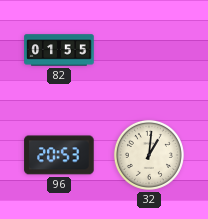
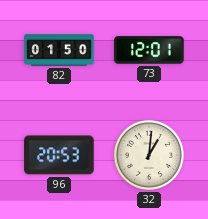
82: 01:55 -> 01:50 (59, 50)
73: none -> 12:01 (149, 50)
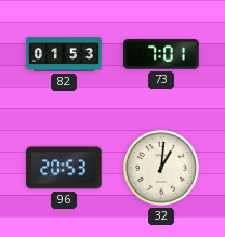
82: 01:50 -> 01:53 (64, 54)
73: 12:01 -> 7:01 (161, 54)
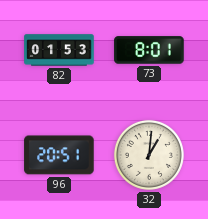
73: 7:01 -> 8:01 (149, 50)
96: 20:53 -> 20:51 (59, 155)
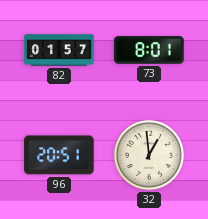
82: 01:53 -> 01:57 (59, 50)
32: 1:01 -> 12:59 (149, 155)
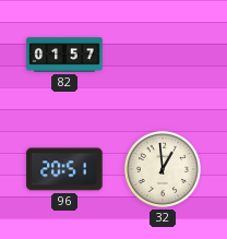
73: 8:01 -> none (149, 50)
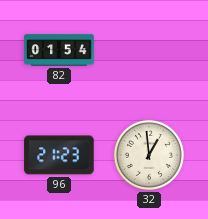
82: 01:57 -> 01:54 (59, 50)
96: 20:51 -> 21:23 (59, 155)
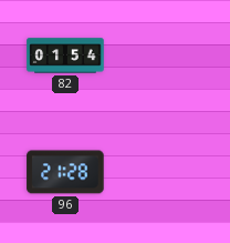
96: 21:23 -> 21:28 (65, 172)
32: 12:59 -> none (149, 155)
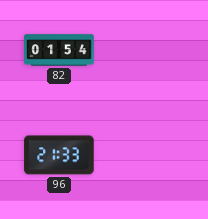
96: 21:28 -> 21:33 (59, 155)
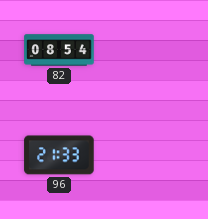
82: 01:54 -> 08:54 (59, 50)
